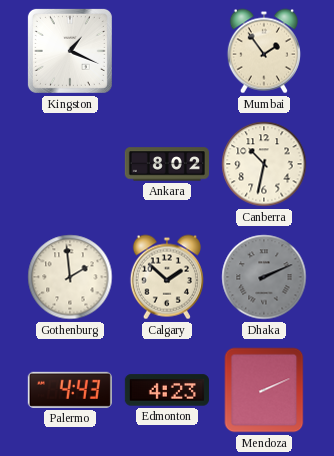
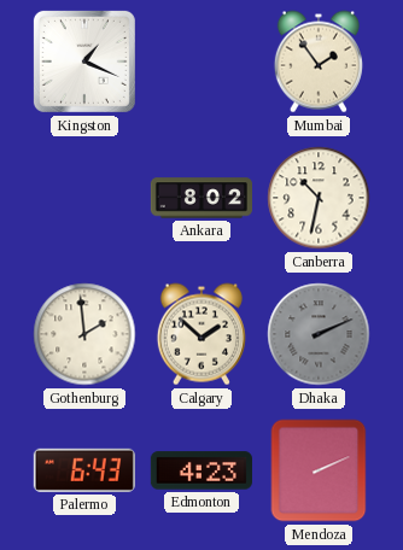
Palermo: 4:43 -> 6:43 (84, 470)
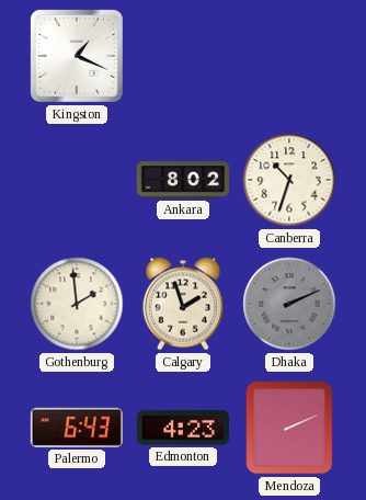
Mumbai: 1:54 -> none (319, 62)
Canberra: 10:32 -> 10:33 (289, 180)
Calgary: 1:52 -> 1:57 (183, 304)
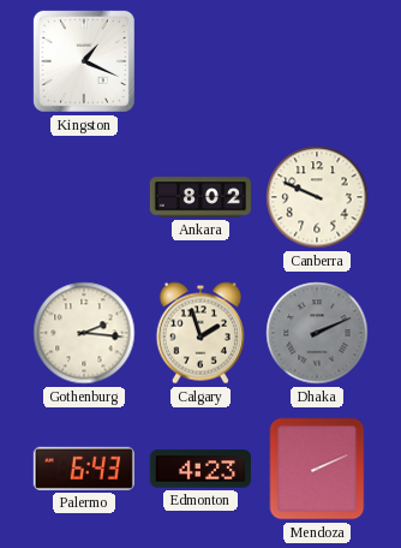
Canberra: 10:33 -> 9:49 (317, 197)
Gothenburg: 1:59 -> 2:16 (84, 333)
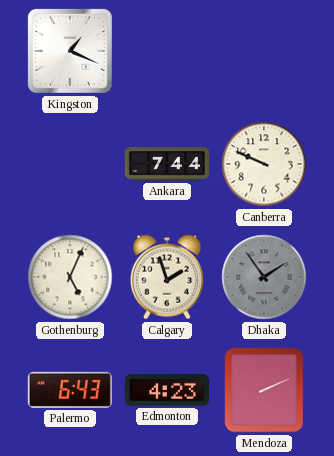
Ankara: 8:02 -> 7:44 (166, 164)
Gothenburg: 2:16 -> 5:04 (70, 277)
Dhaka: 2:11 -> 1:54 (264, 277)
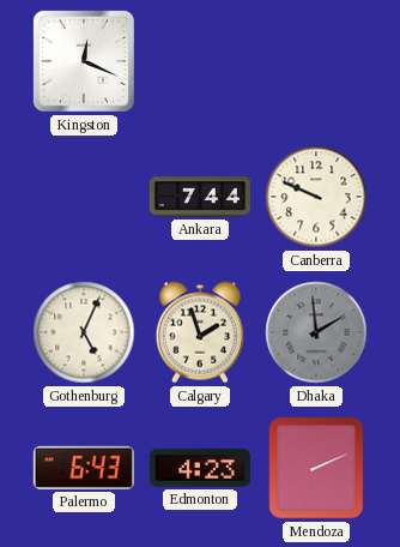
Kingston: 1:19 -> 12:19 (84, 61)
Dhaka: 1:54 -> 1:59 (316, 332)
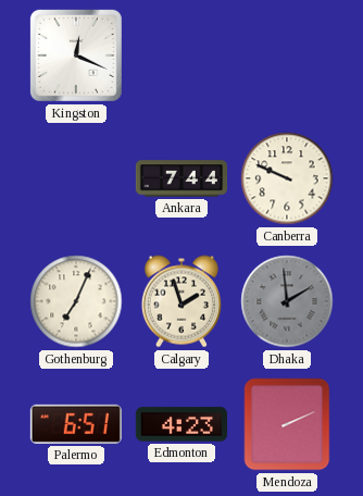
Gothenburg: 5:04 -> 7:04 (76, 301)
Palermo: 6:43 -> 6:51 (76, 424)
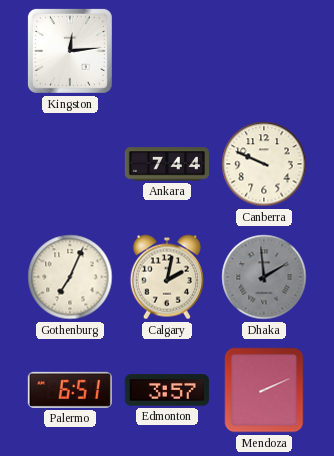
Kingston: 12:19 -> 12:14 (70, 51)
Calgary: 1:57 -> 2:02 (167, 277)
Edmonton: 4:23 -> 3:57 (167, 390)
